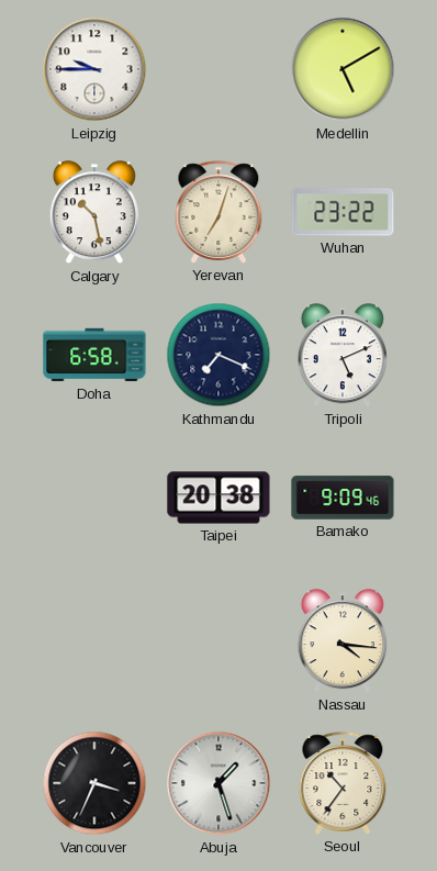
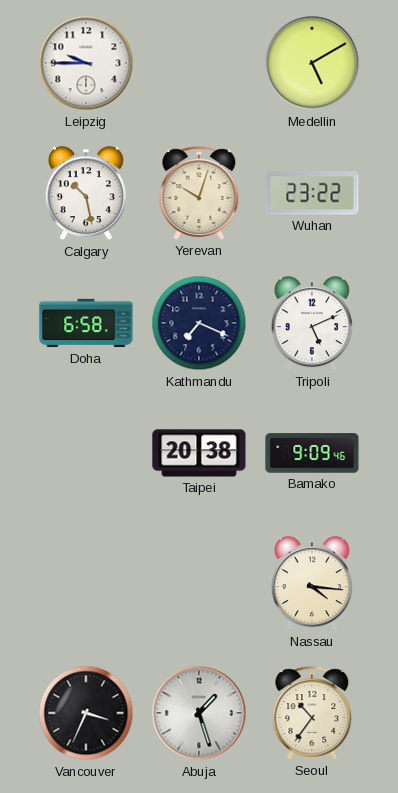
Yerevan: 7:03 -> 10:03 (199, 193)
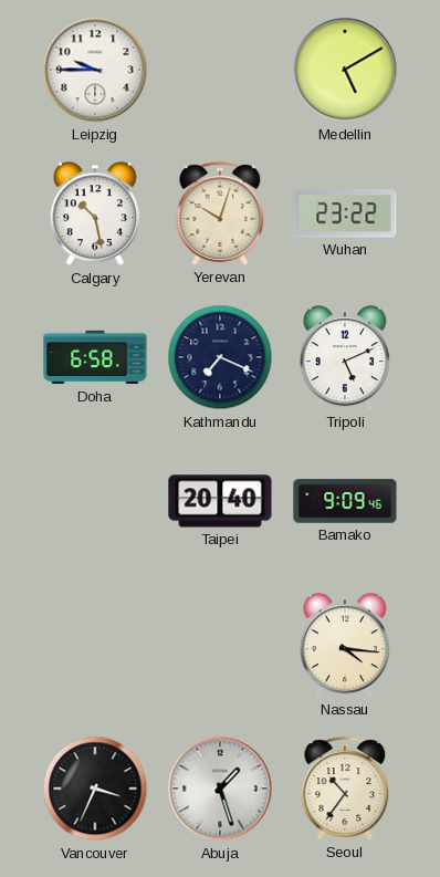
Taipei: 20:38 -> 20:40 (220, 501)
